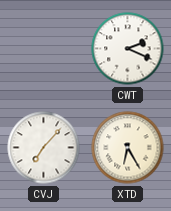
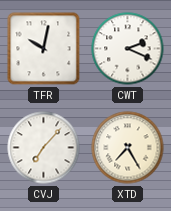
TFR: none -> 10:02 (44, 49)
XTD: 6:25 -> 7:25 (128, 148)
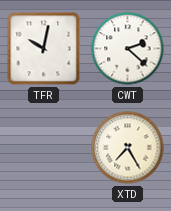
CWT: 2:19 -> 2:22 (128, 49)
CVJ: 7:07 -> none (44, 148)
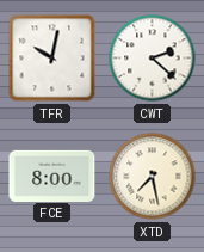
FCE: none -> 8:00 (52, 176)
XTD: 7:25 -> 7:28 (153, 177)
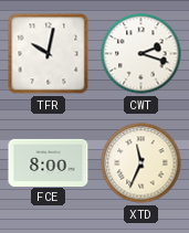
CWT: 2:22 -> 2:18 (141, 54)
XTD: 7:28 -> 11:34 (141, 163)
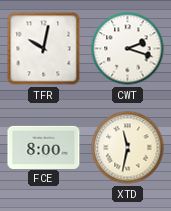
XTD: 11:34 -> 11:32 (128, 148)
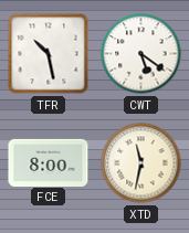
TFR: 10:02 -> 10:28 (49, 54)
CWT: 2:18 -> 5:21 (141, 54)
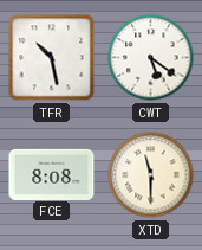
FCE: 8:00 -> 8:08 (52, 174)
XTD: 11:32 -> 11:30 (151, 175)
